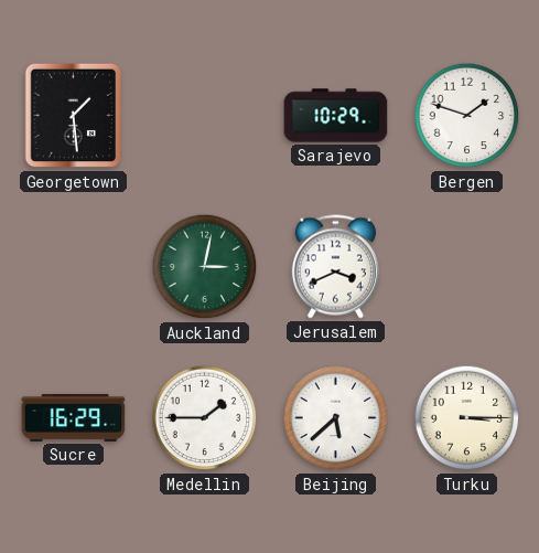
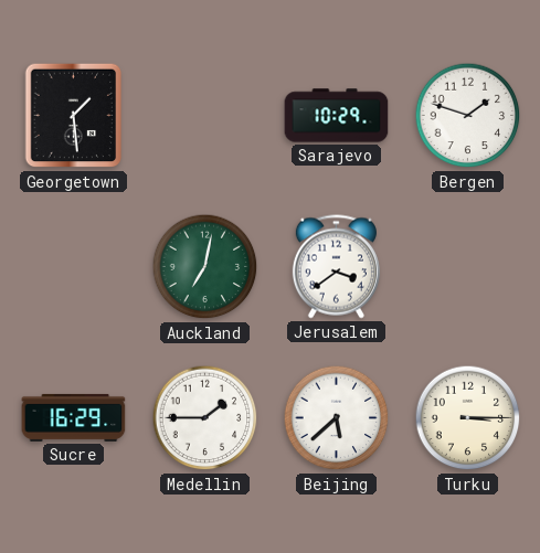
Auckland: 3:02 -> 7:02 (205, 267)
Jerusalem: 3:41 -> 3:39 (336, 267)
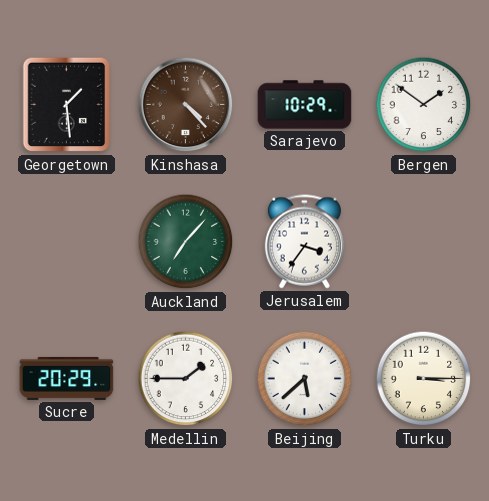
Kinshasa: none -> 4:23 (186, 105)
Bergen: 1:48 -> 1:51 (424, 105)
Auckland: 7:02 -> 7:07 (186, 242)
Jerusalem: 3:39 -> 3:36 (304, 242)
Sucre: 16:29 -> 20:29 (67, 378)
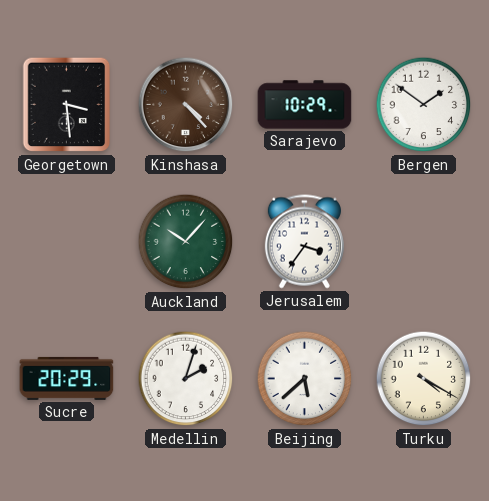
Georgetown: 1:29 -> 3:29 (67, 105)
Auckland: 7:07 -> 10:07 (186, 242)
Medellin: 1:45 -> 2:03 (186, 379)
Turku: 3:15 -> 4:20 (424, 379)
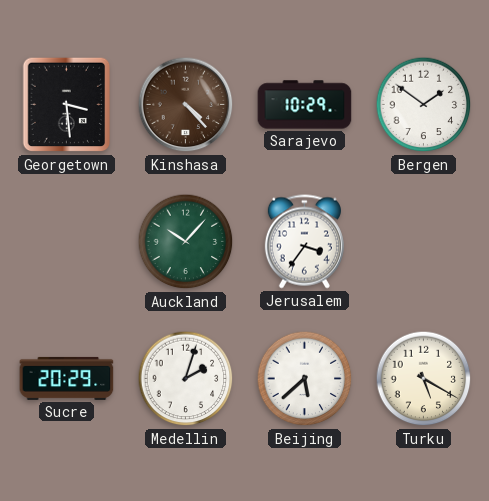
Turku: 4:20 -> 5:20 (424, 379)
